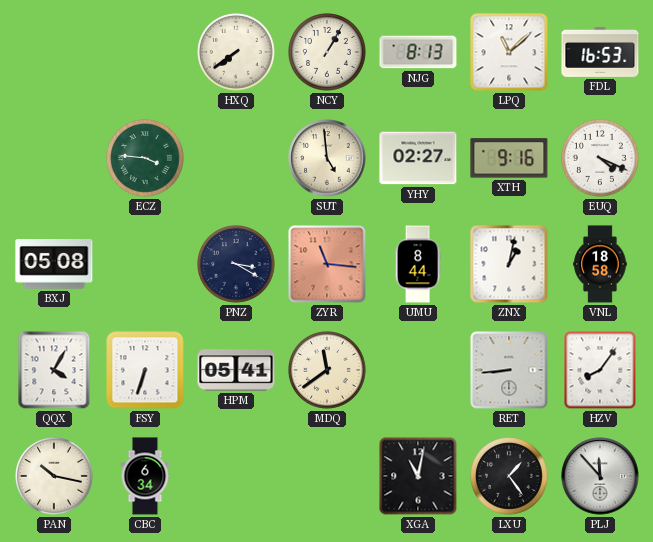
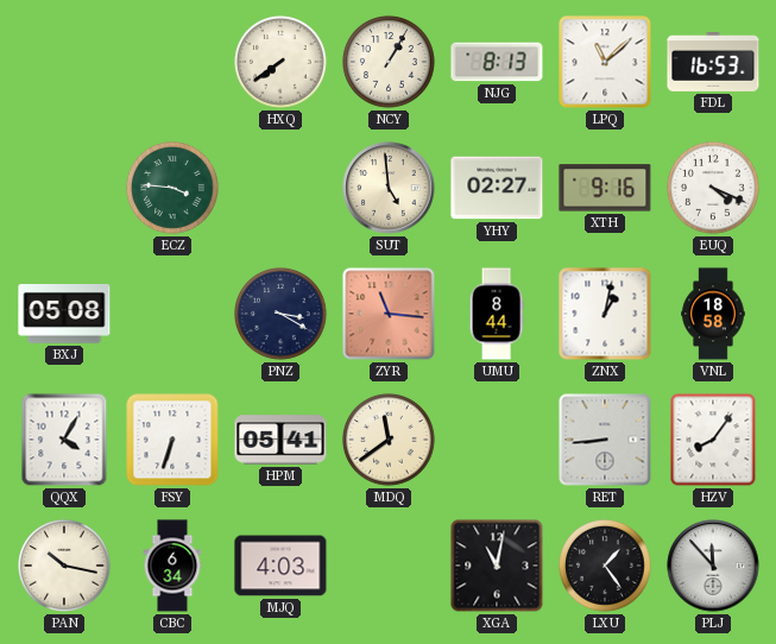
MJQ: none -> 4:03 (280, 566)
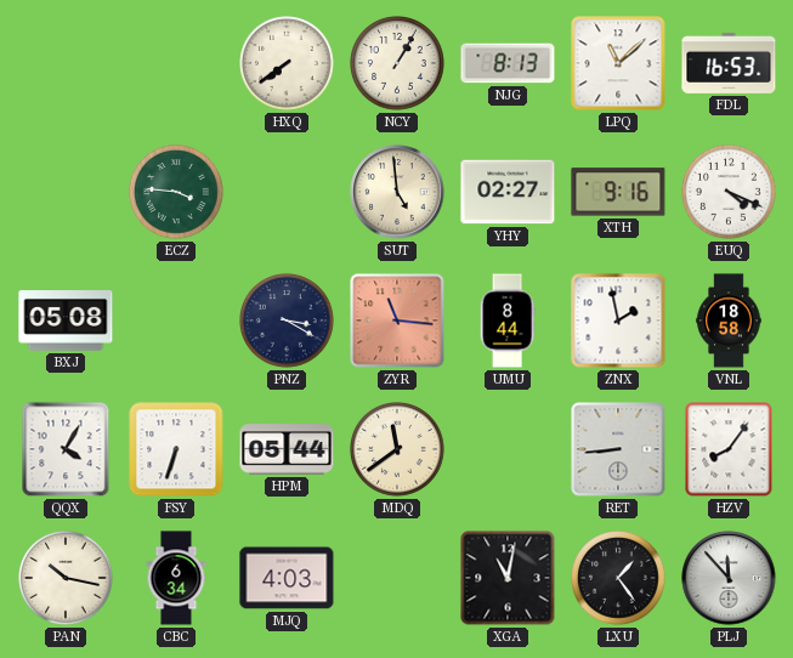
ZNX: 1:02 -> 1:58 (618, 321)
HPM: 05:41 -> 05:44 (287, 449)
